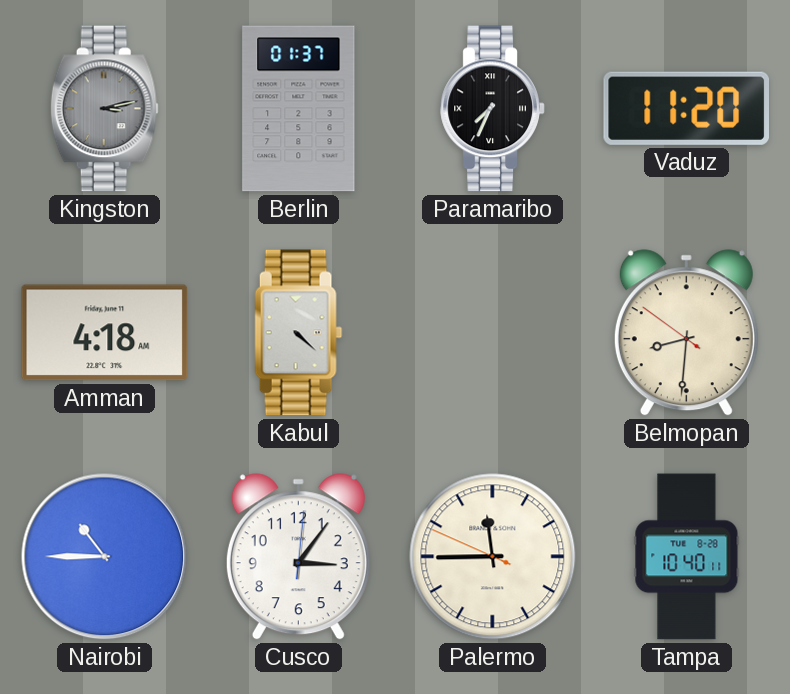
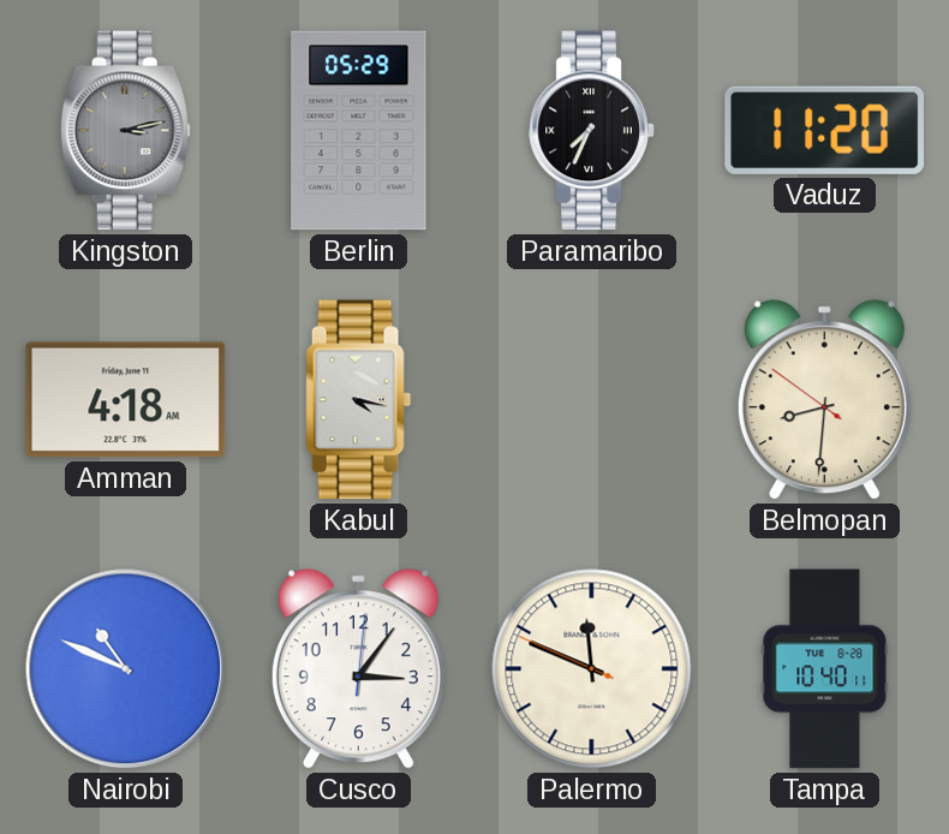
Berlin: 01:37 -> 05:29 (359, 131)
Kabul: 4:22 -> 4:17 (359, 400)
Nairobi: 10:45 -> 10:49 (126, 669)
Palermo: 11:44 -> 11:48 (592, 669)
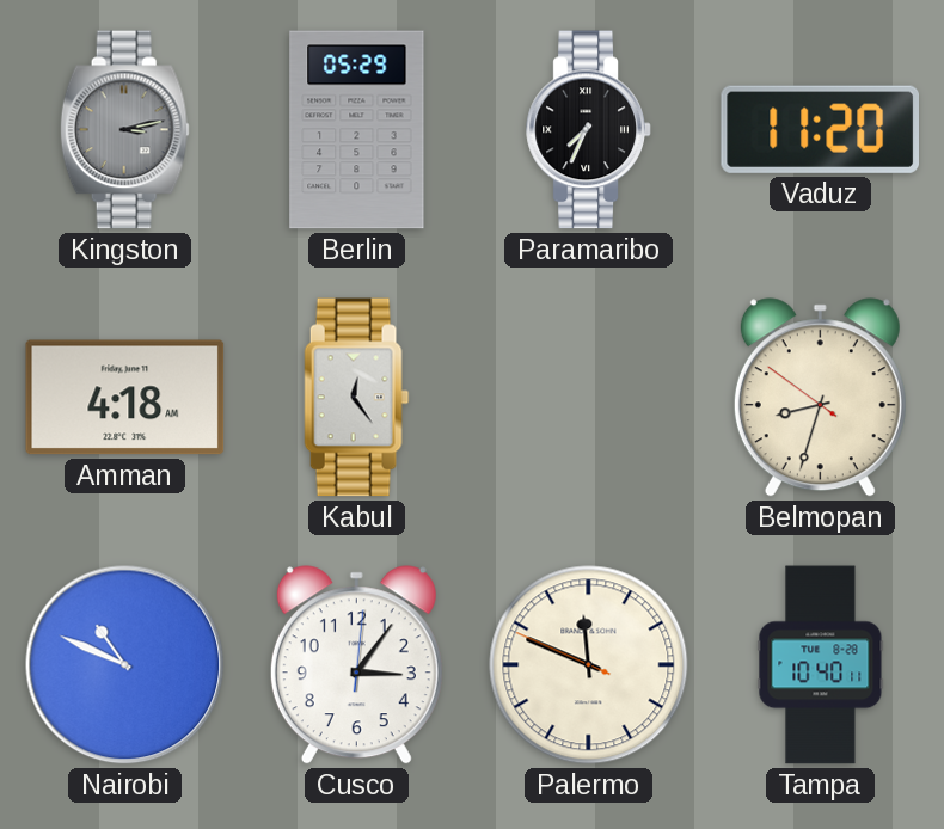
Kabul: 4:17 -> 12:24 (357, 398)
Belmopan: 8:30 -> 8:32 (820, 398)
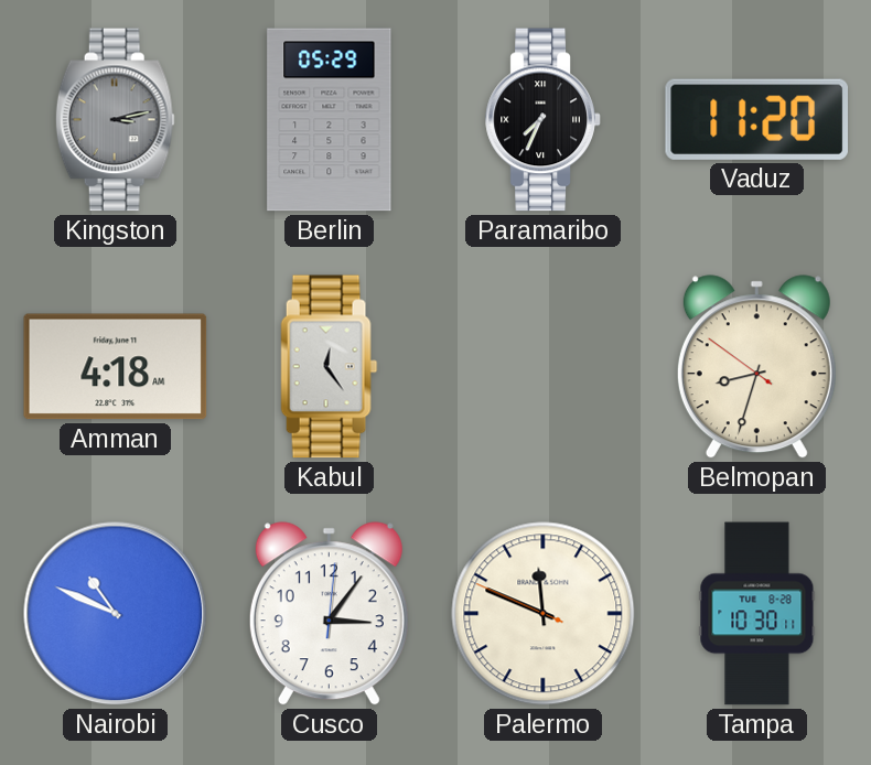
Tampa: 10:40 -> 10:30 (757, 614)
